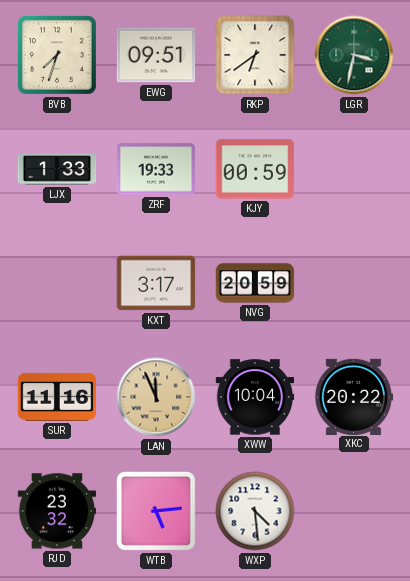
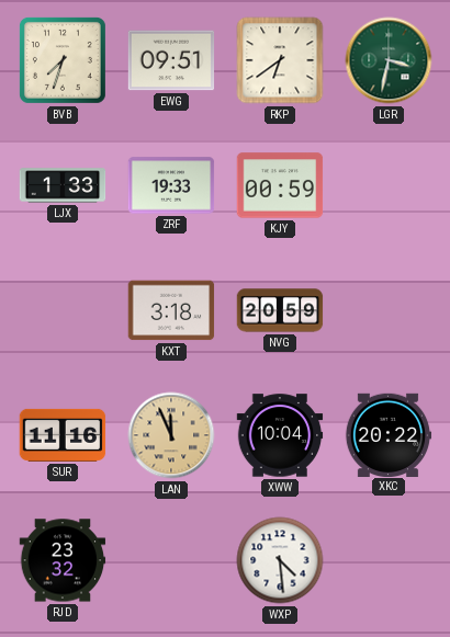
KXT: 3:17 -> 3:18 (171, 310)
WTB: 5:14 -> none (156, 511)
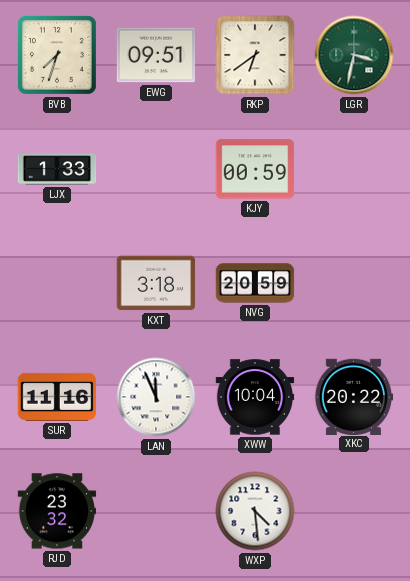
ZRF: 19:33 -> none (171, 185)
LAN dial: champagne -> white (156, 397)
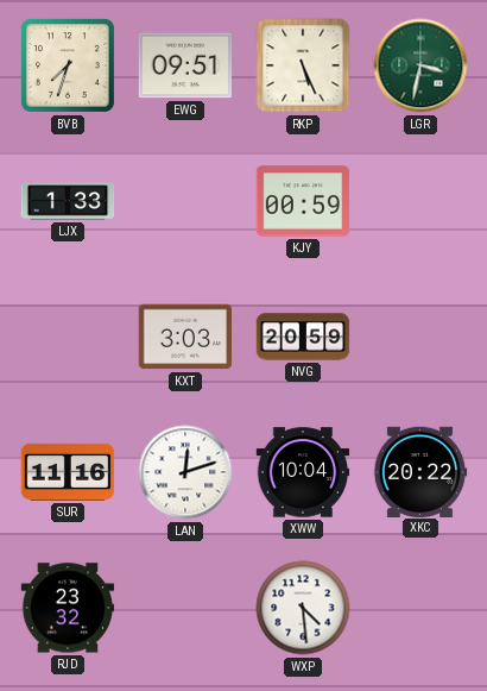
RKP: 6:39 -> 5:26 (303, 65)
KXT: 3:18 -> 3:03 (185, 337)
LAN: 11:56 -> 12:12 (185, 472)
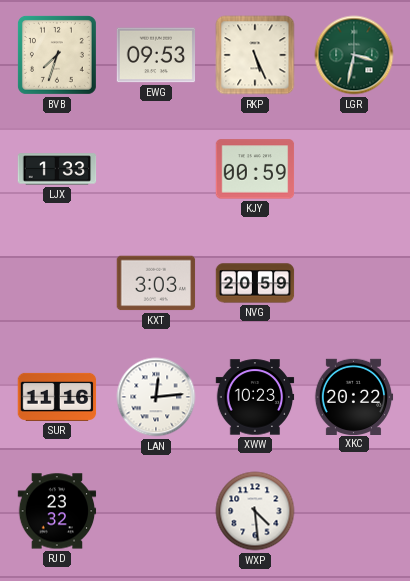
EWG: 09:51 -> 09:53 (156, 55)
LAN: 12:12 -> 12:14 (156, 397)
XWW: 10:04 -> 10:23 (255, 397)
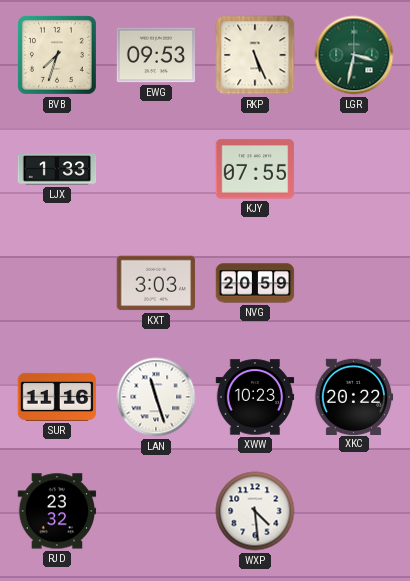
KJY: 00:59 -> 07:55 (255, 169)
LAN: 12:14 -> 11:27 (156, 397)
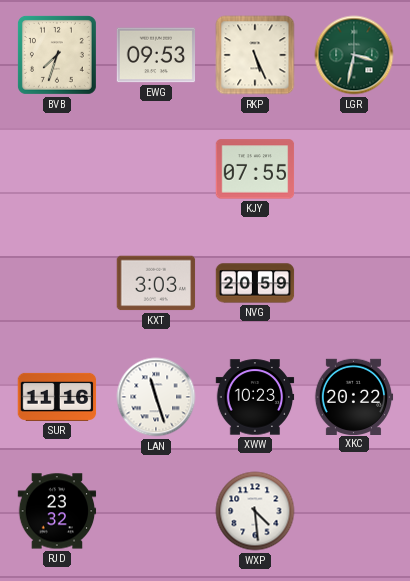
LJX: 1:33 -> none (57, 169)
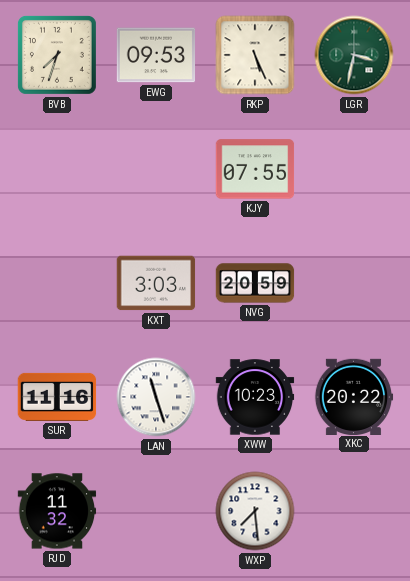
RJD: 23:32 -> 11:32 (57, 511)
WXP: 4:29 -> 7:29 (255, 511)
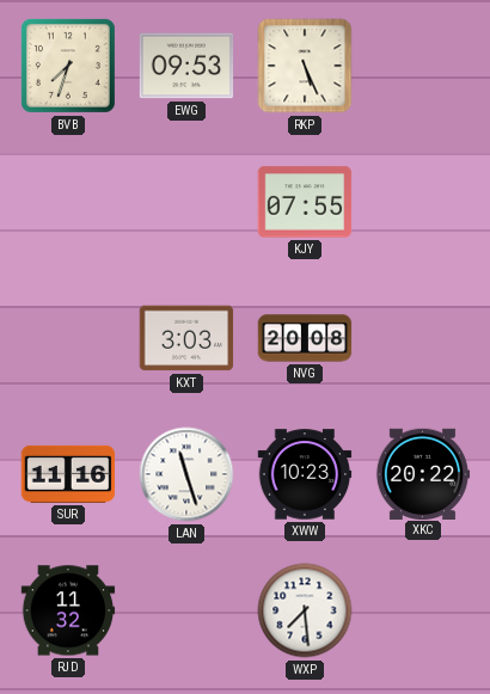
LGR: 3:32 -> none (354, 55)
NVG: 20:59 -> 20:08 (305, 338)
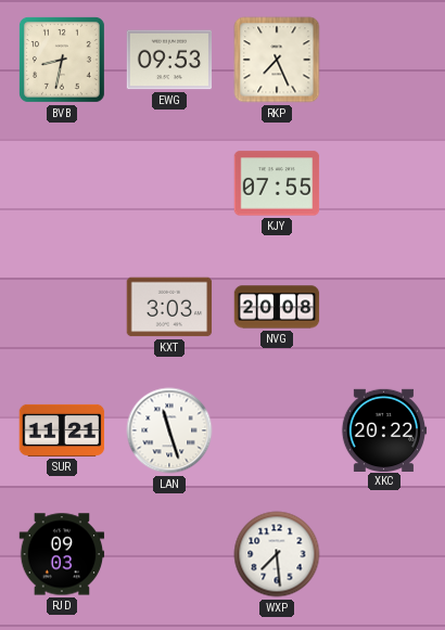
BVB: 7:33 -> 8:32 (62, 60)
RKP: 5:26 -> 7:26 (277, 60)
SUR: 11:16 -> 11:21 (62, 430)
XWW: 10:23 -> none (305, 474)
RJD: 11:32 -> 09:03 (62, 554)
